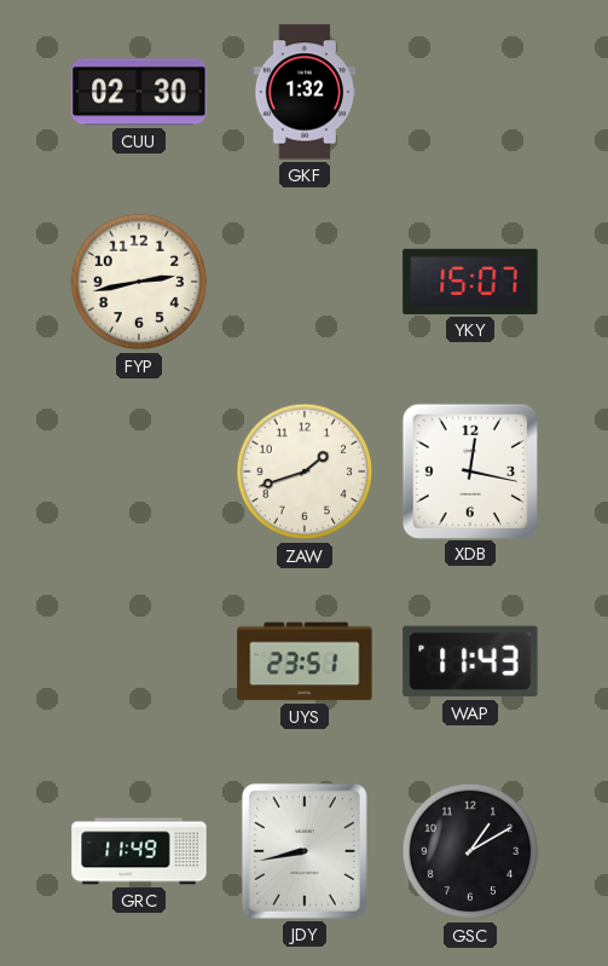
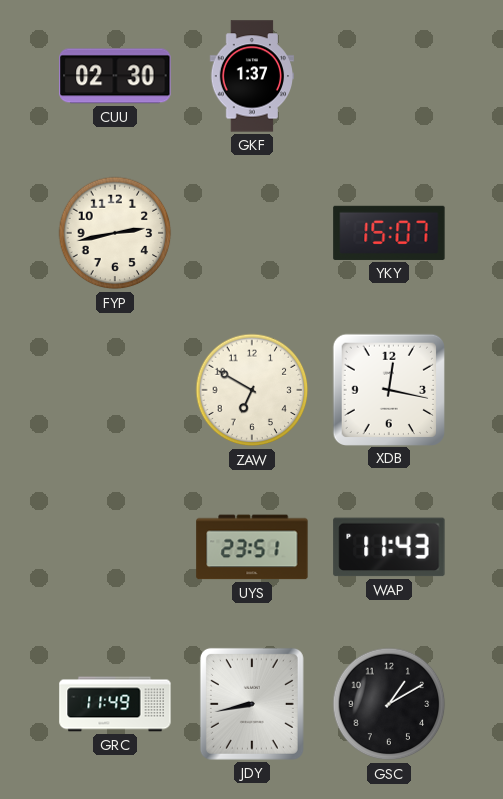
GKF: 1:32 -> 1:37 (252, 76)
ZAW: 1:42 -> 6:50 (252, 390)
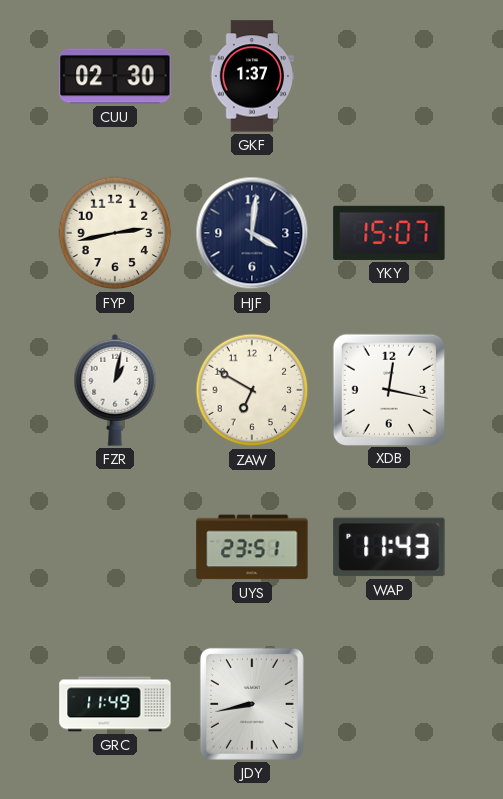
HJF: none -> 4:01 (252, 233)
FZR: none -> 1:02 (115, 390)
GSC: 1:10 -> none (389, 704)
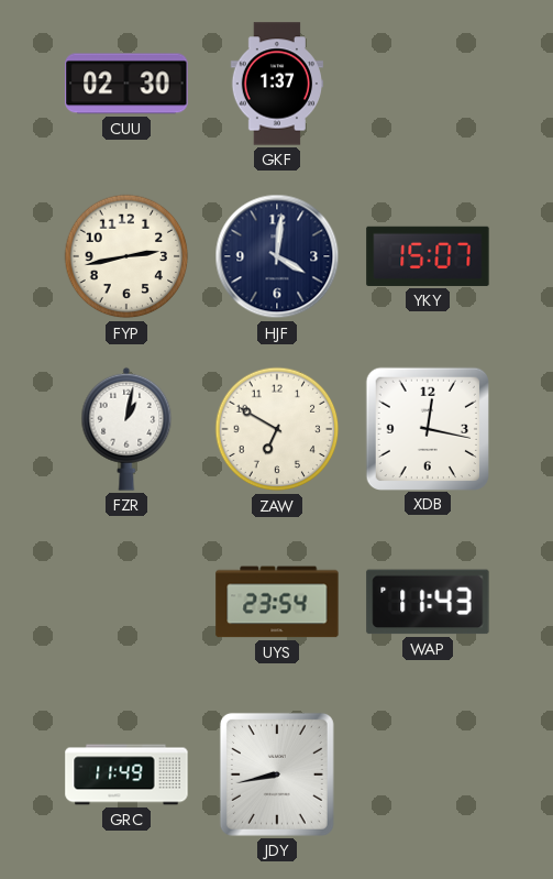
UYS: 23:51 -> 23:54 (277, 602)
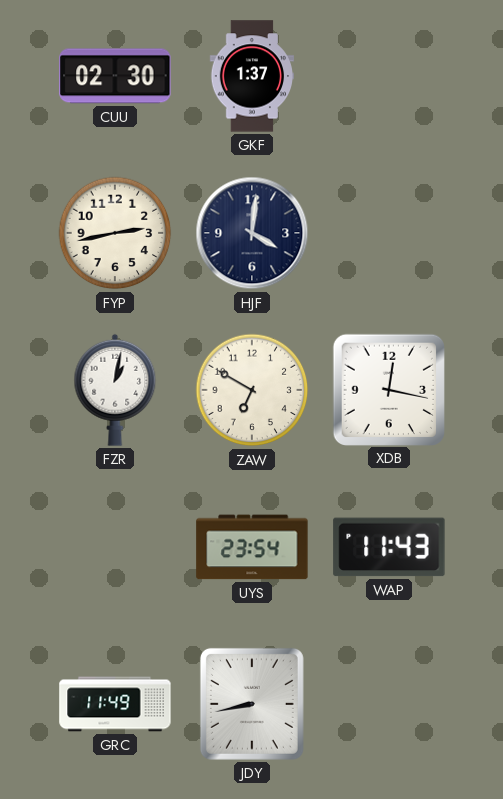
YKY: 15:07 -> none (428, 256)
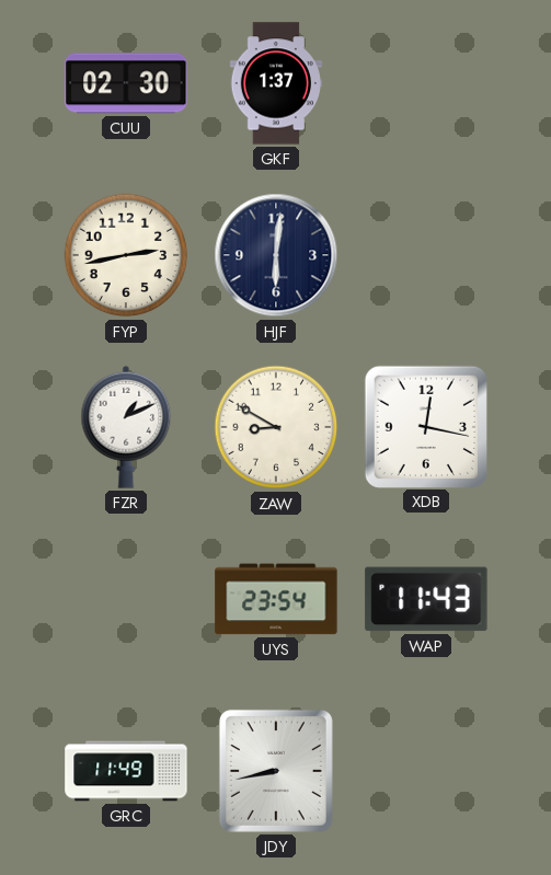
HJF: 4:01 -> 6:01 (276, 255)
FZR: 1:02 -> 1:11 (126, 427)
ZAW: 6:50 -> 8:50 (276, 427)
